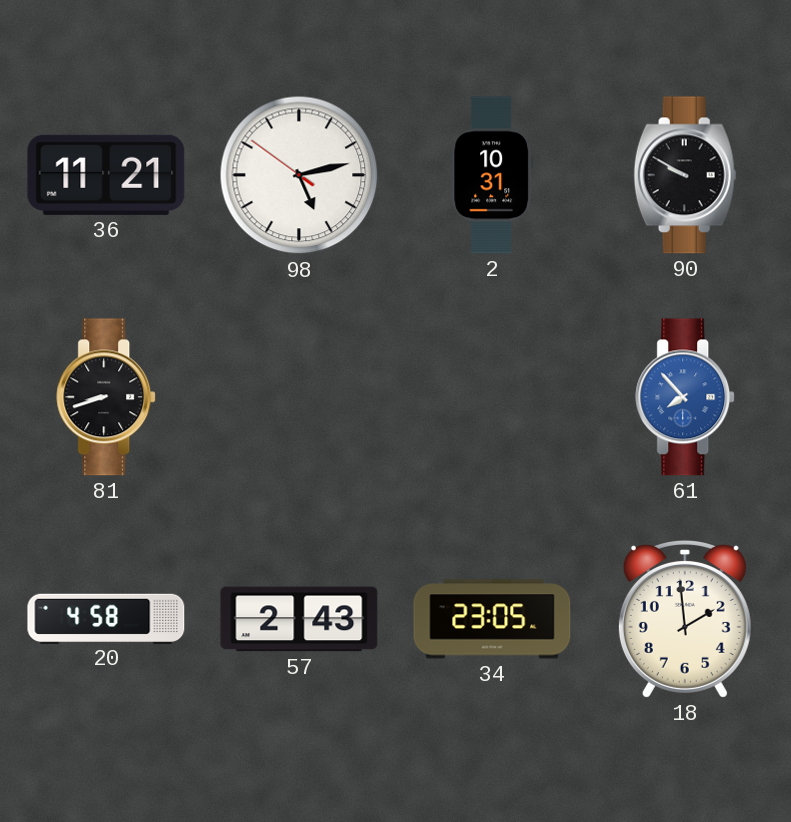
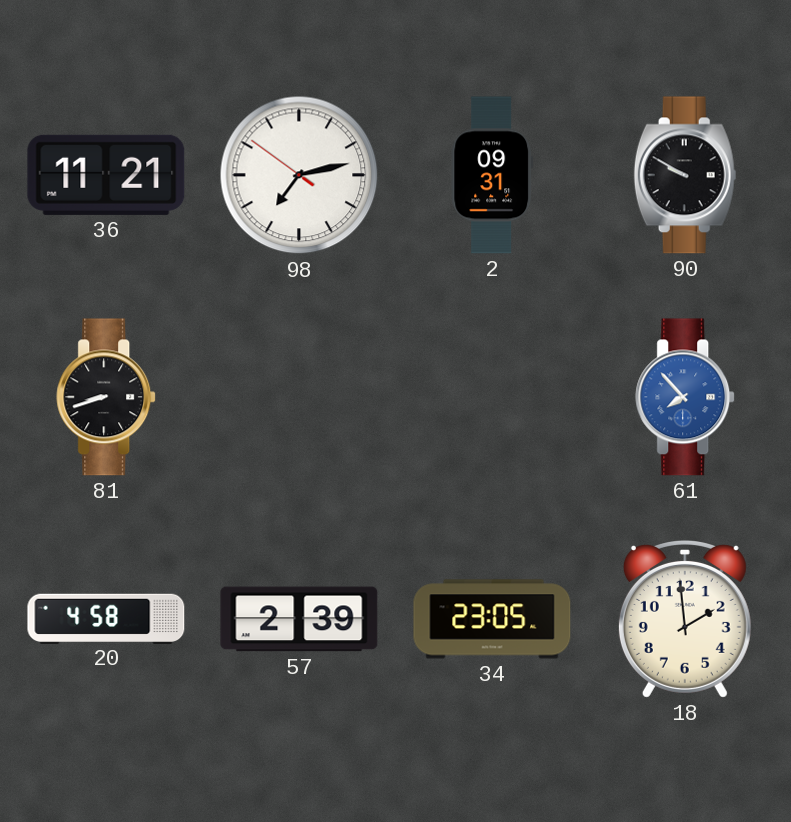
98: 5:12 -> 7:12 (299, 175)
2: 10:31 -> 09:31 (492, 175)
57: 2:43 -> 2:39 (299, 619)
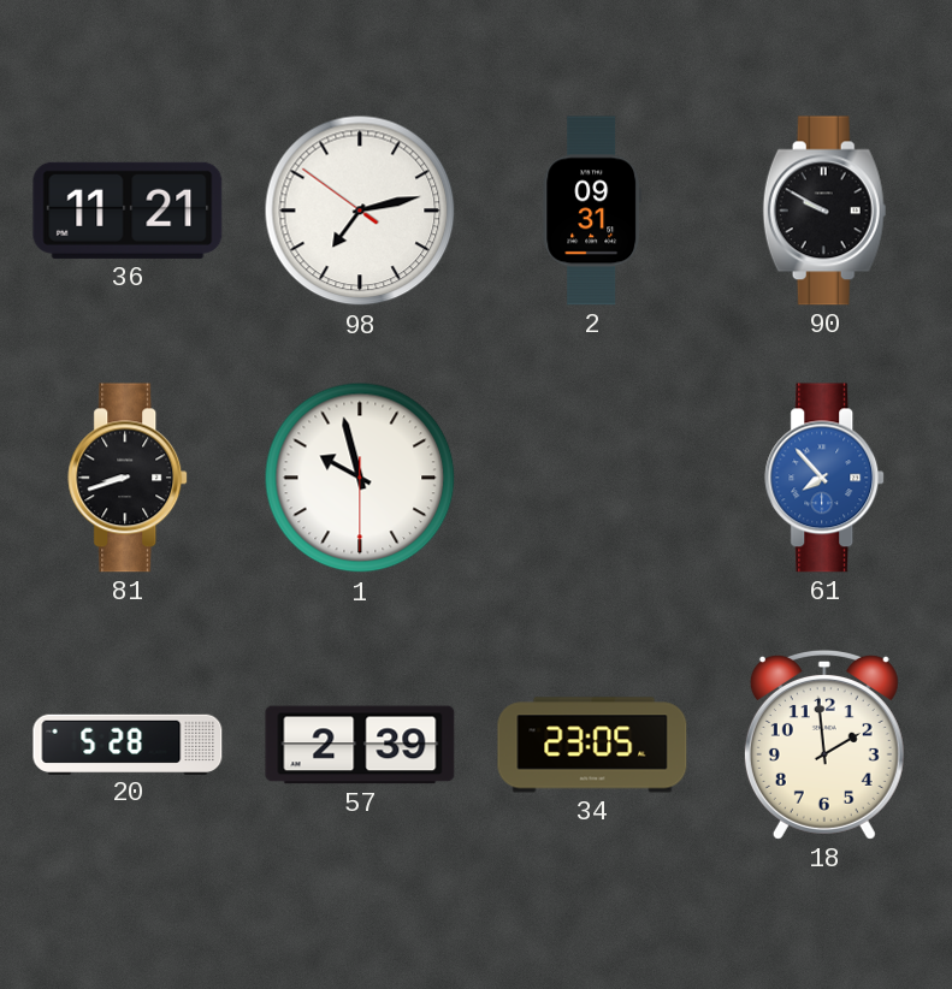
1: none -> 9:57 (360, 478)
20: 4:58 -> 5:28 (128, 744)
